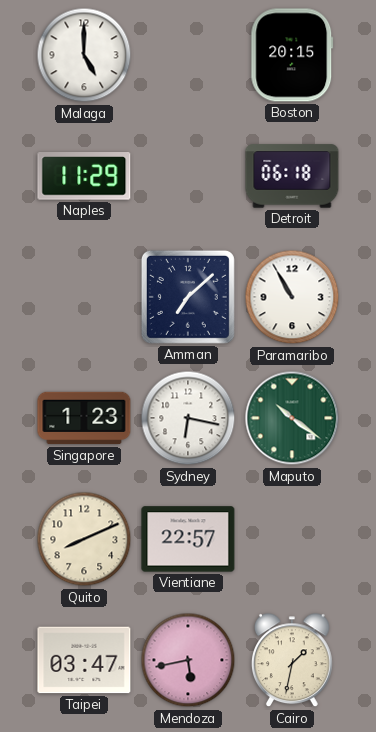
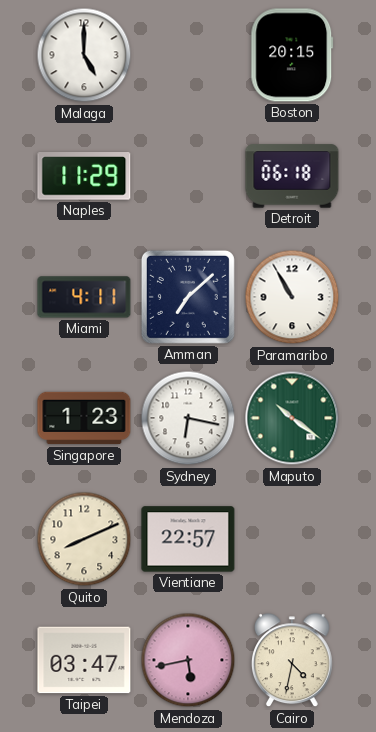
Miami: none -> 4:11 (84, 297)
Cairo: 1:32 -> 4:32 (292, 661)
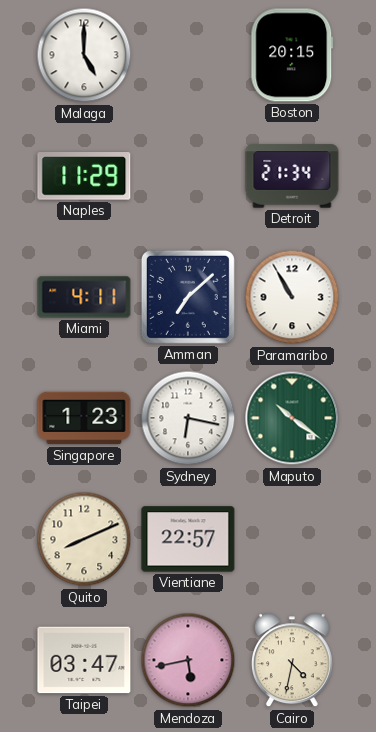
Detroit: 06:18 -> 21:34 (292, 176)
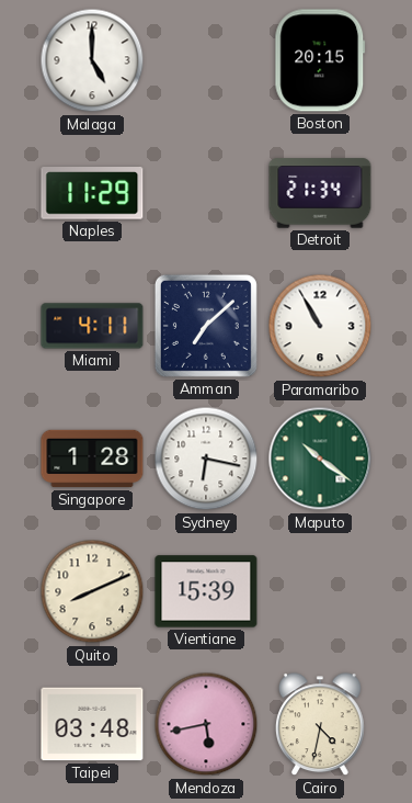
Singapore: 1:23 -> 1:28 (92, 459)
Vientiane: 22:57 -> 15:39 (206, 591)
Taipei: 03:47 -> 03:48 (92, 724)
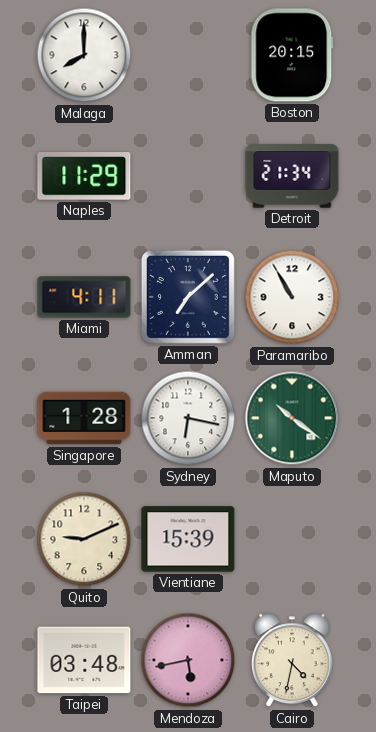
Malaga: 5:00 -> 8:00 (84, 55)
Quito: 8:11 -> 9:11 (84, 539)
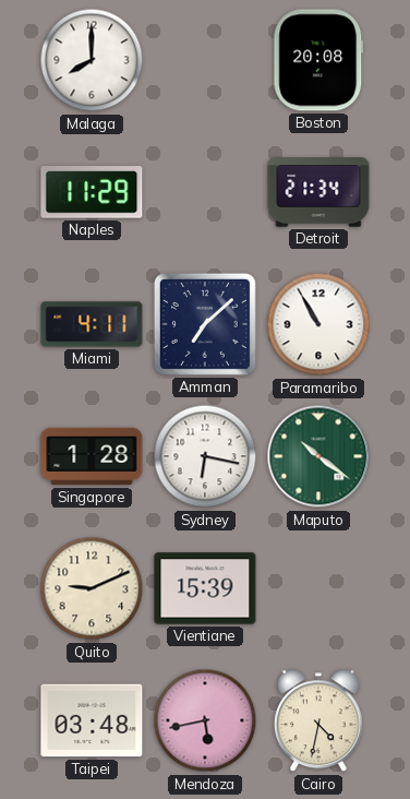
Boston: 20:15 -> 20:08 (318, 60)
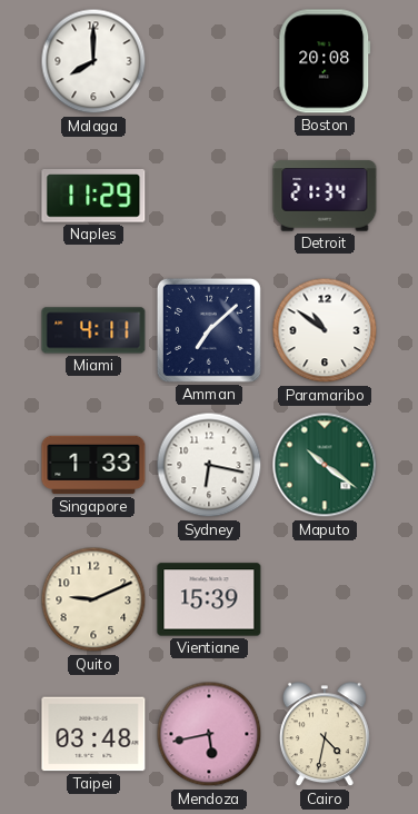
Paramaribo: 10:55 -> 10:51 (325, 330)
Singapore: 1:28 -> 1:33 (93, 465)
